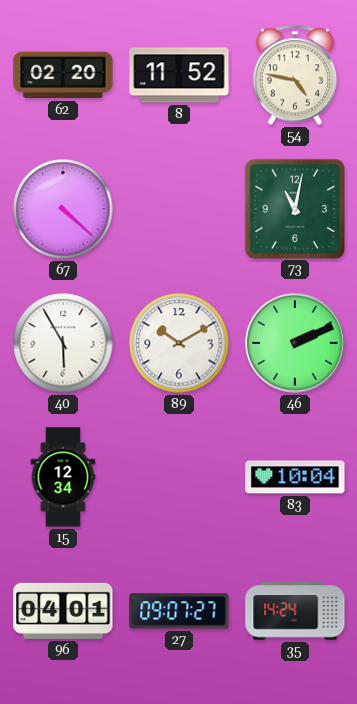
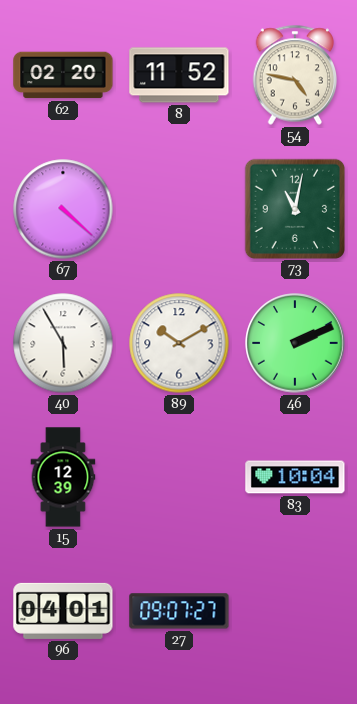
15: 12:34 -> 12:39 (63, 477)
35: 14:24 -> none (295, 611)
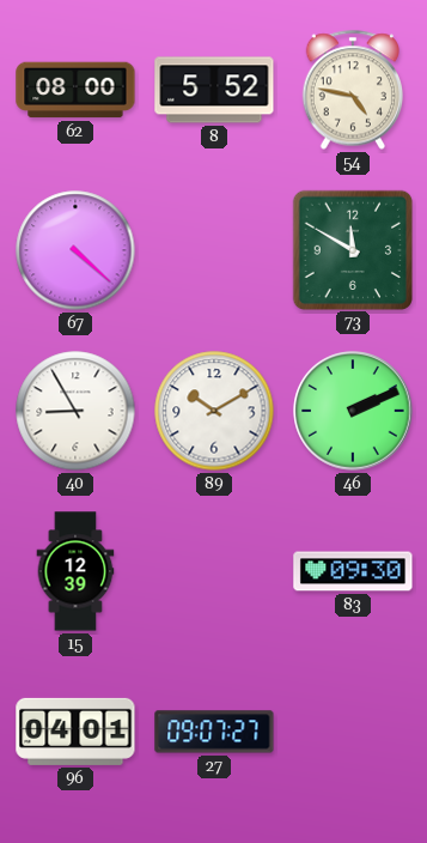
62: 02:20 -> 08:00 (75, 90)
8: 11:52 -> 5:52 (214, 90)
73: 11:02 -> 11:50 (352, 249)
40: 5:55 -> 8:55 (75, 411)
83: 10:04 -> 09:30 (353, 571)
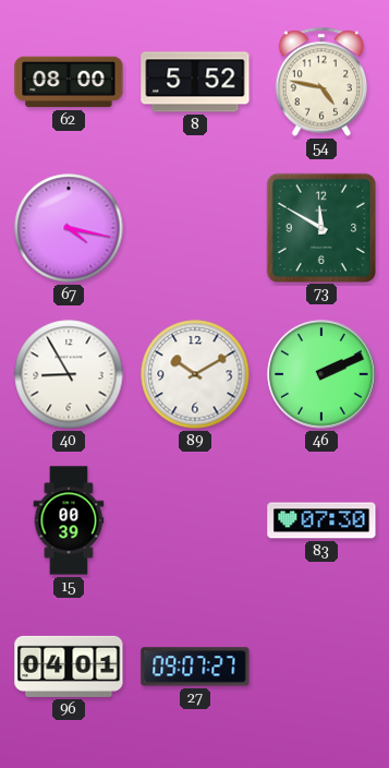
67: 4:22 -> 4:17 (69, 228)
15: 12:39 -> 00:39 (69, 520)
83: 09:30 -> 07:30 (321, 520)
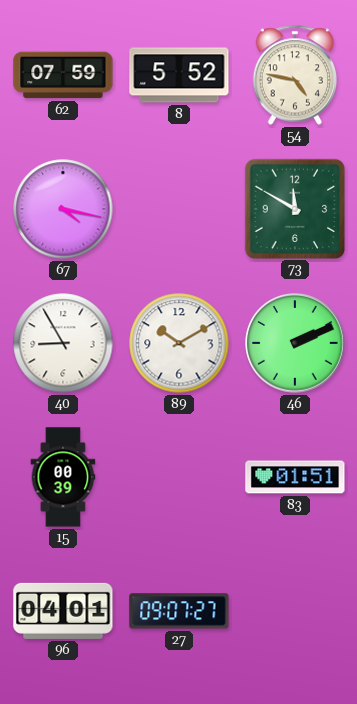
62: 08:00 -> 07:59 (63, 75)
83: 07:30 -> 01:51 (295, 477)
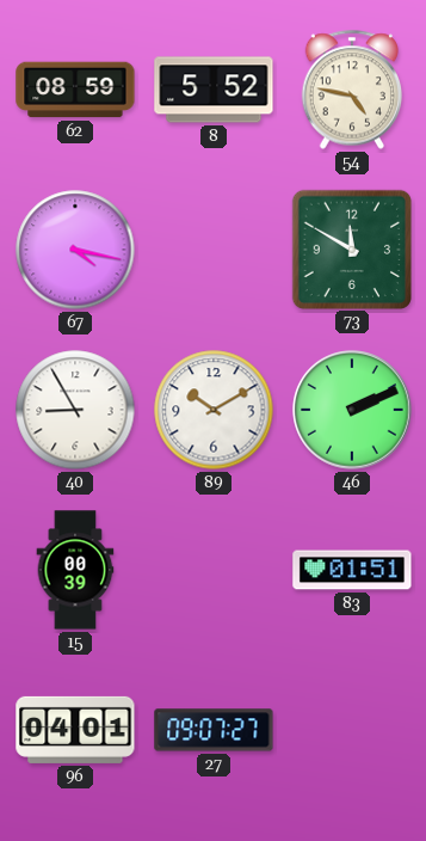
62: 07:59 -> 08:59 (75, 90)
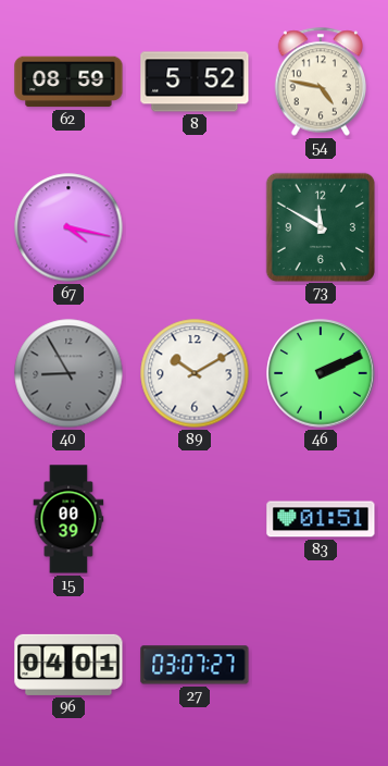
40 dial: white -> grey (68, 373)
27: 09:07 -> 03:07 (195, 665)
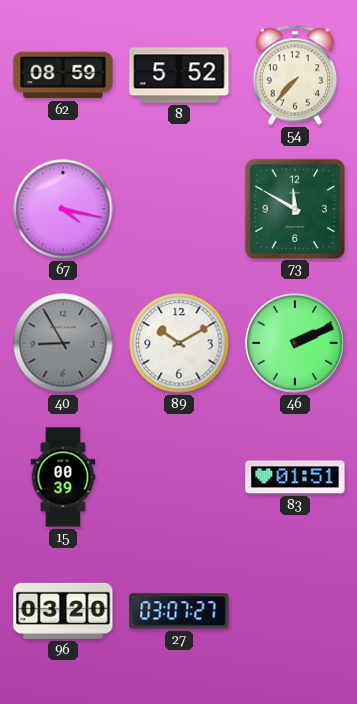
54: 4:47 -> 7:37 (295, 75)
96: 04:01 -> 03:20 (63, 611)
